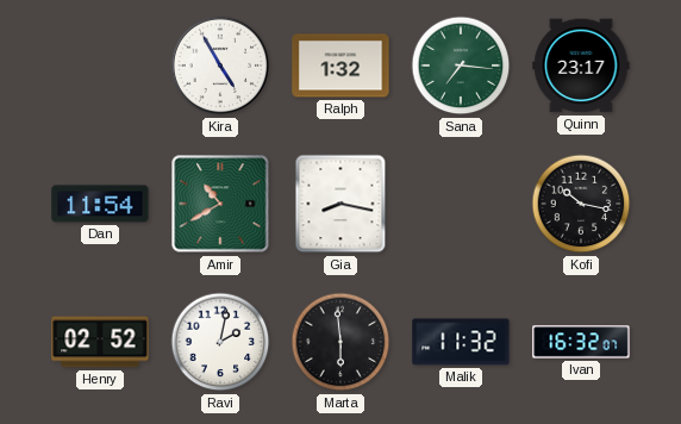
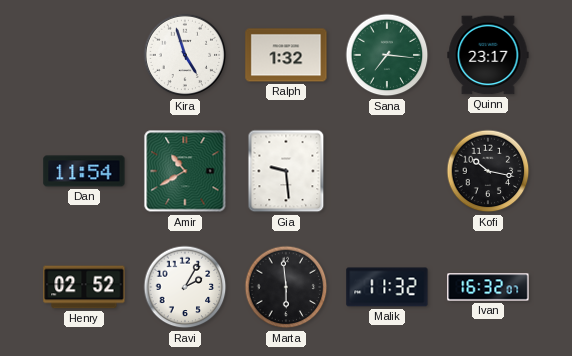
Kira: 4:55 -> 4:57 (185, 55)
Gia: 8:17 -> 9:29 (286, 171)
Ravi: 2:02 -> 2:05 (185, 287)
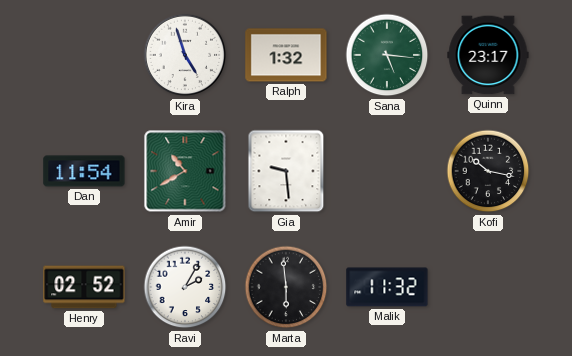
Sana: 7:16 -> 5:16 (387, 55)
Ivan: 16:32 -> none (488, 287)
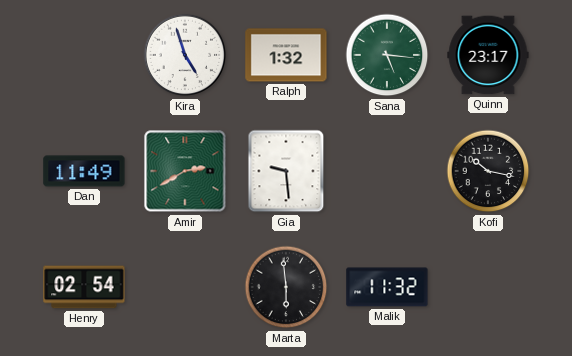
Dan: 11:54 -> 11:49 (84, 171)
Amir: 10:40 -> 2:40 (185, 171)
Henry: 02:52 -> 02:54 (84, 287)
Ravi: 2:05 -> none (185, 287)
